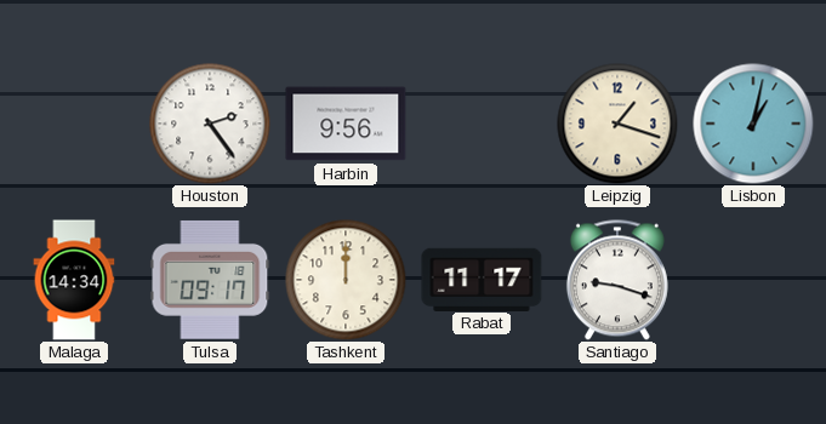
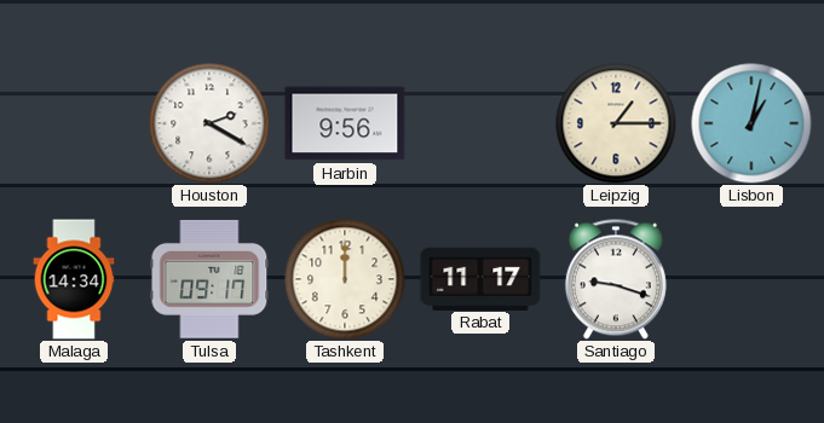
Houston: 2:24 -> 2:20 (209, 123)
Leipzig: 1:18 -> 1:15 (616, 123)
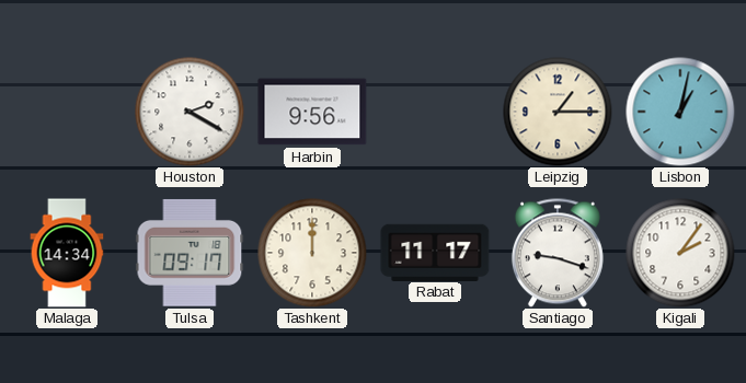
Kigali: none -> 2:06 (680, 253)
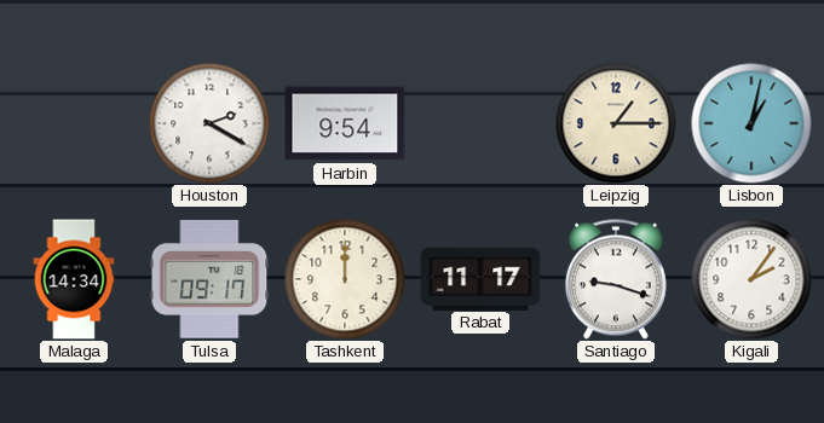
Harbin: 9:56 -> 9:54 (345, 123)
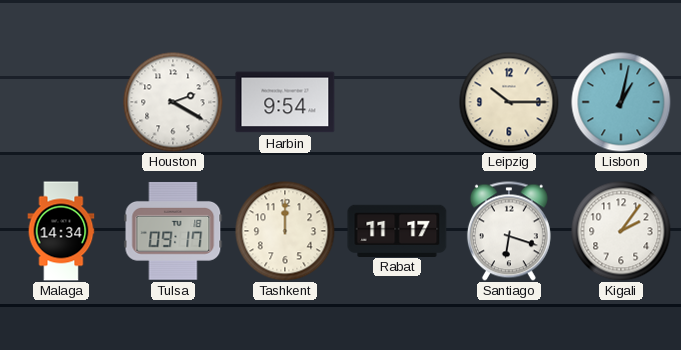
Leipzig: 1:15 -> 10:15 (509, 102)
Santiago: 9:18 -> 6:18 (509, 231)
